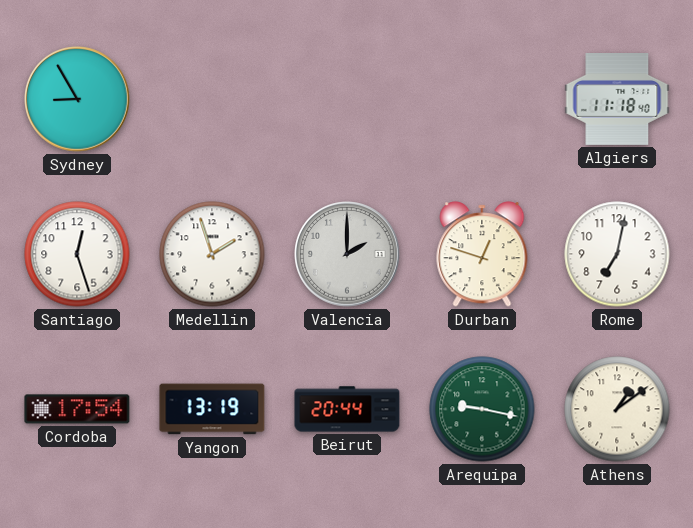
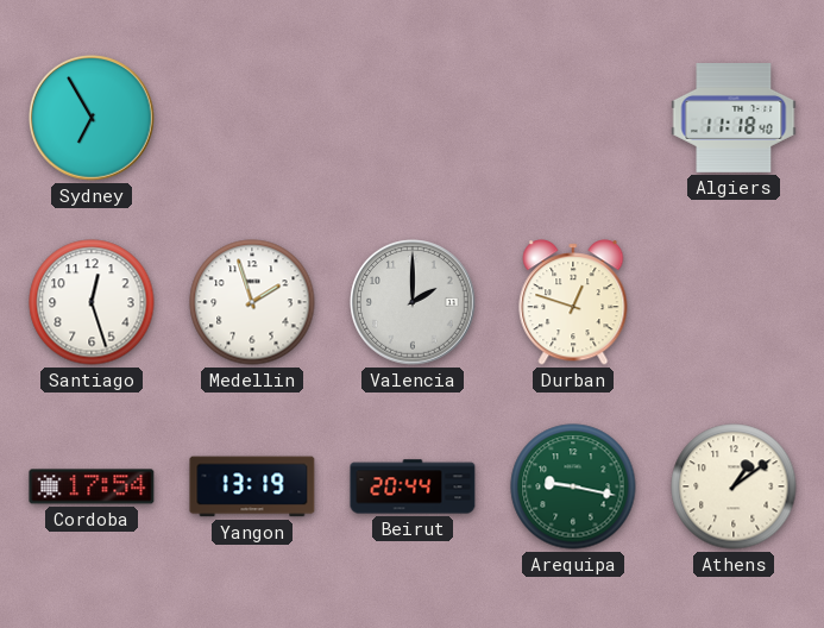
Sydney: 8:55 -> 6:55 (93, 119)
Rome: 7:02 -> none (617, 254)
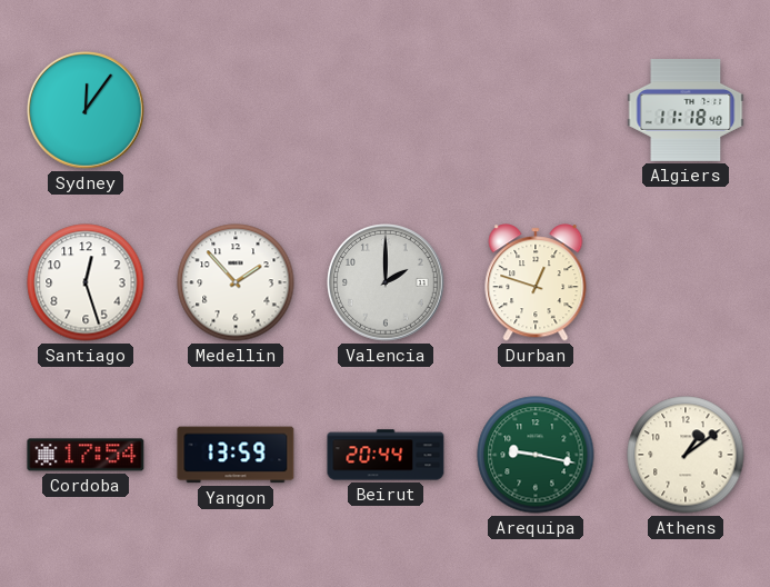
Sydney: 6:55 -> 12:06 (87, 111)
Medellin: 1:57 -> 1:53 (236, 282)
Yangon: 13:19 -> 13:59 (236, 455)
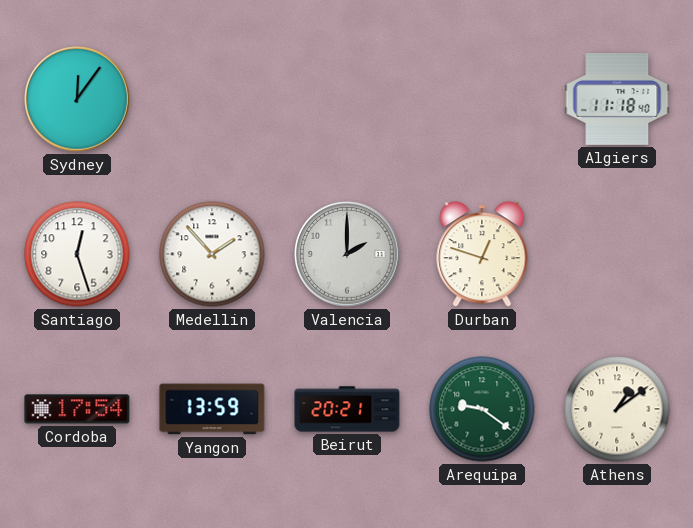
Beirut: 20:44 -> 20:21 (347, 409)
Arequipa: 9:17 -> 9:21 (482, 409)
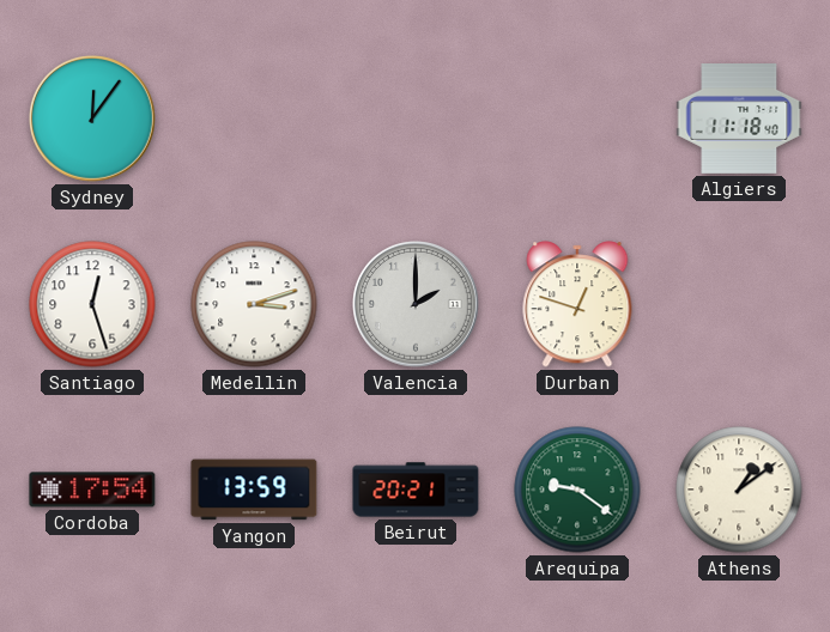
Medellin: 1:53 -> 3:12 (254, 304)
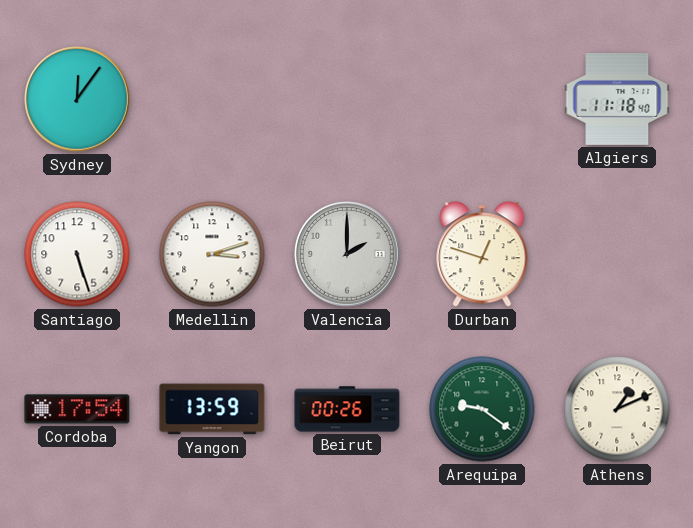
Santiago: 12:27 -> 5:27 (77, 254)
Beirut: 20:21 -> 00:26 (347, 409)
Athens: 1:09 -> 1:11 (617, 409)
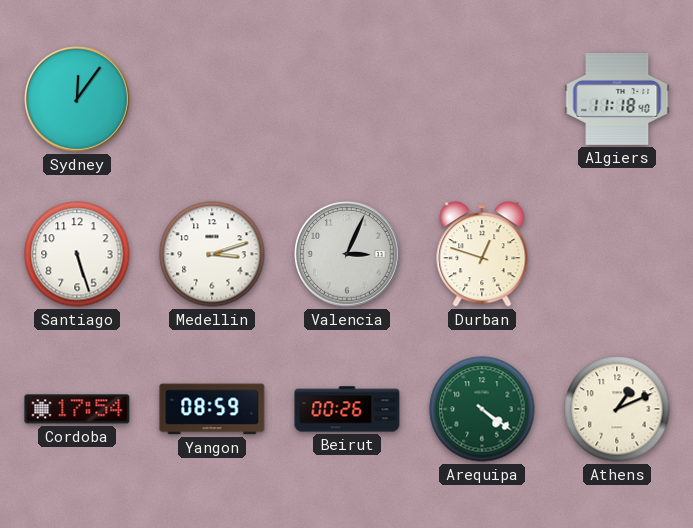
Valencia: 2:00 -> 3:04 (348, 255)
Yangon: 13:59 -> 08:59 (212, 409)
Arequipa: 9:21 -> 4:21 (482, 409)
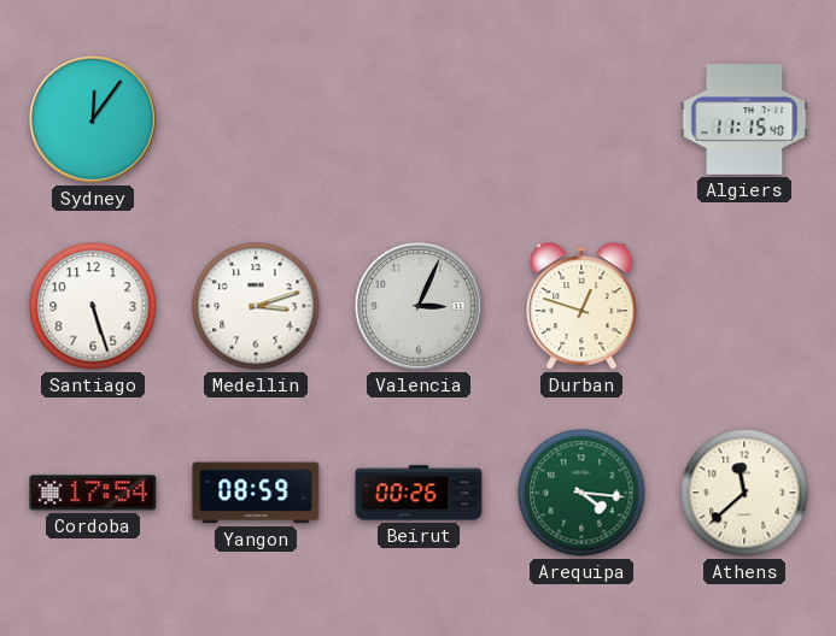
Algiers: 11:18 -> 11:15 (744, 120)
Arequipa: 4:21 -> 4:16 (581, 493)
Athens: 1:11 -> 11:38 (744, 493)
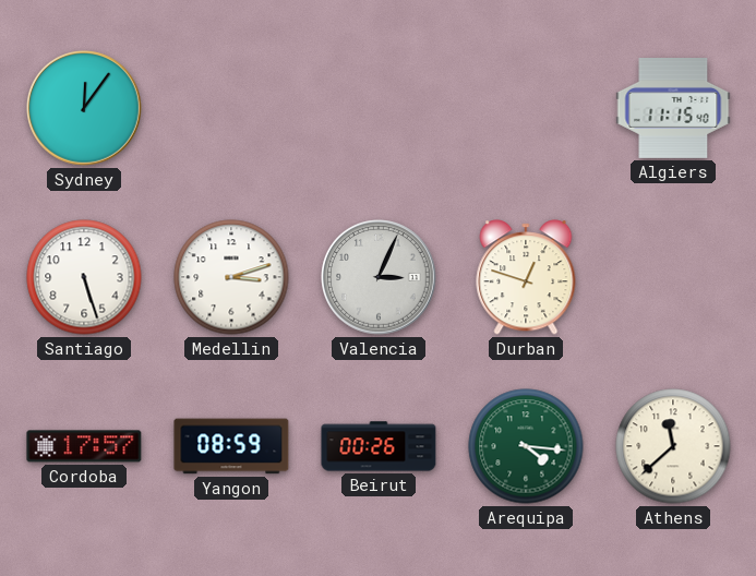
Cordoba: 17:54 -> 17:57 (84, 446)
